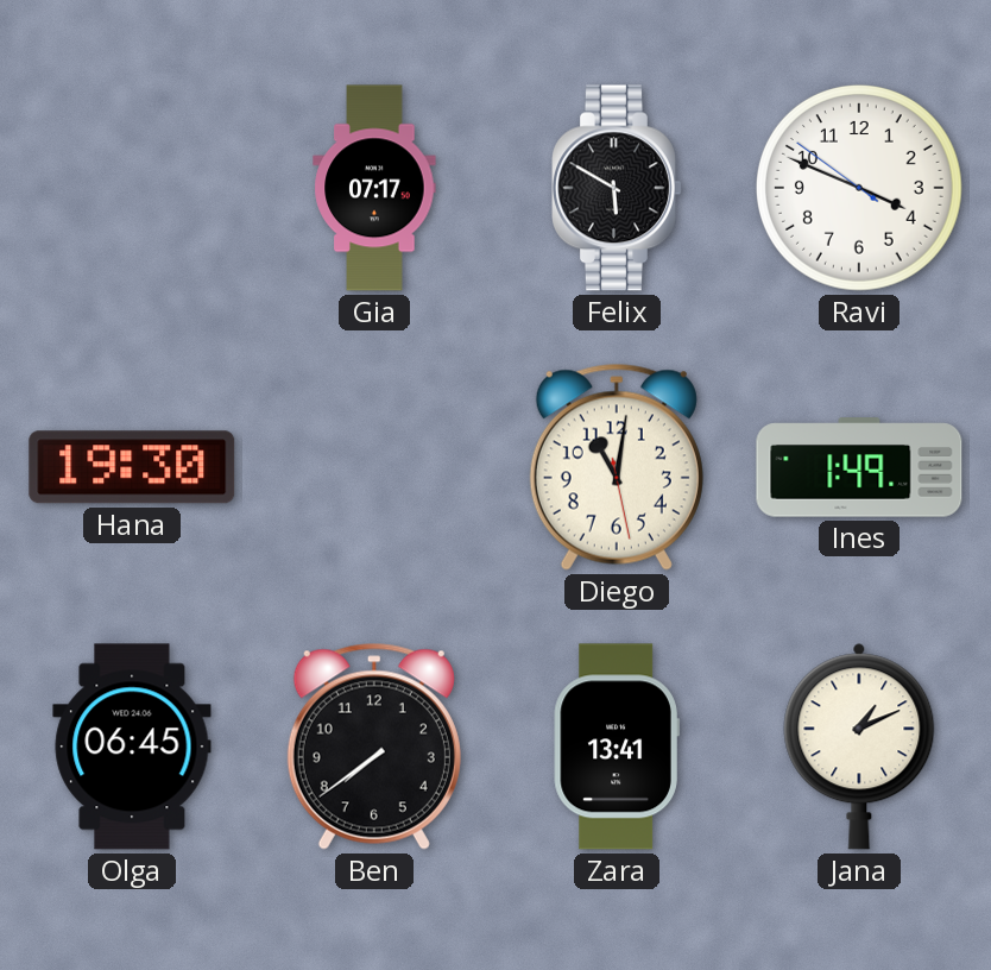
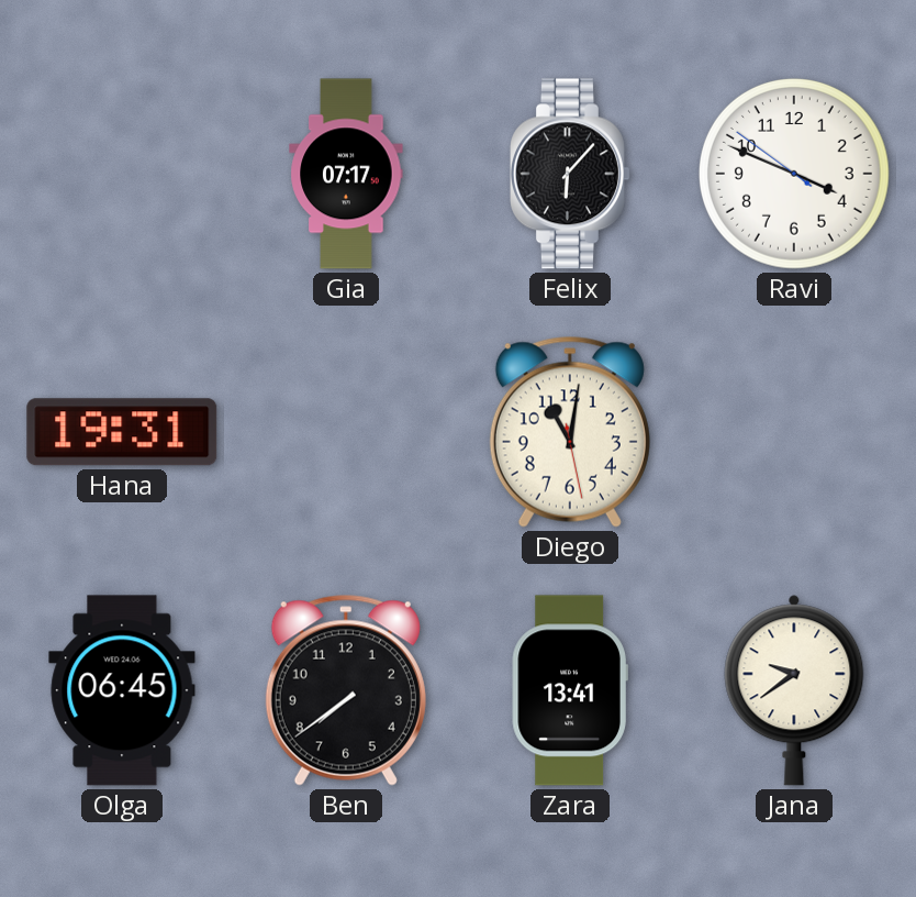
Felix: 5:50 -> 6:07 (571, 174)
Hana: 19:30 -> 19:31 (122, 432)
Ines: 1:49 -> none (859, 467)
Jana: 1:11 -> 9:39 (794, 690)
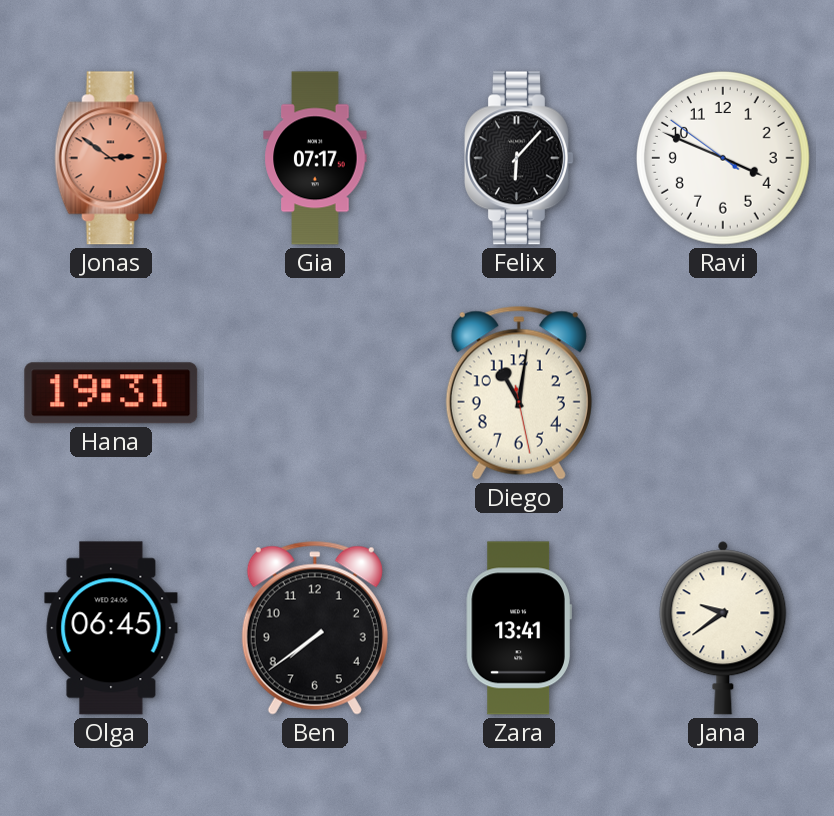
Jonas: none -> 2:51 (111, 158)
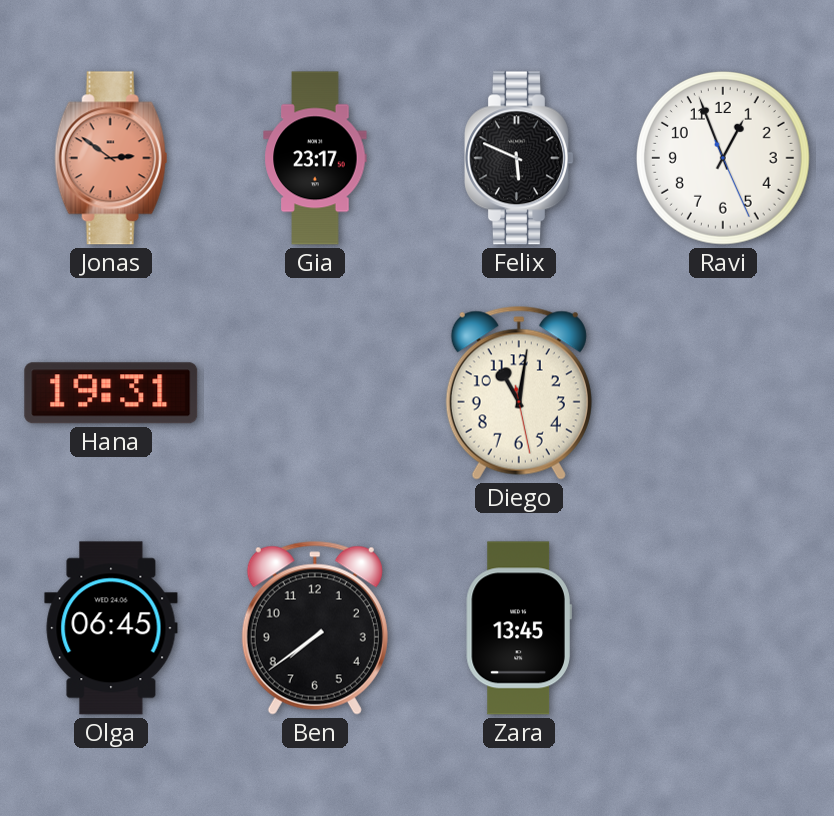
Gia: 07:17 -> 23:17 (315, 158)
Felix: 6:07 -> 5:49 (520, 158)
Ravi: 3:48 -> 12:56 (723, 158)
Zara: 13:41 -> 13:45 (519, 628)
Jana: 9:39 -> none (723, 628)
